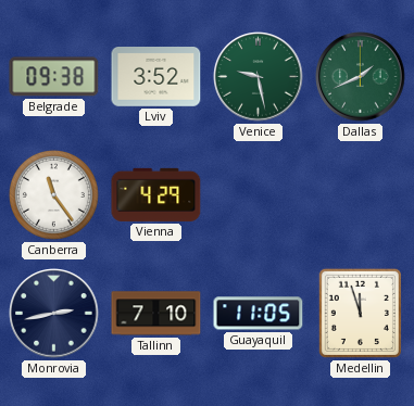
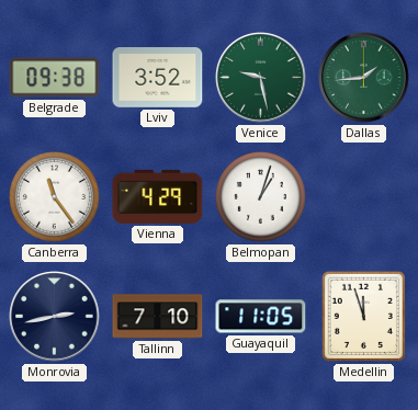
Dallas: 1:41 -> 1:44 (364, 78)
Belmopan: none -> 1:03 (261, 197)
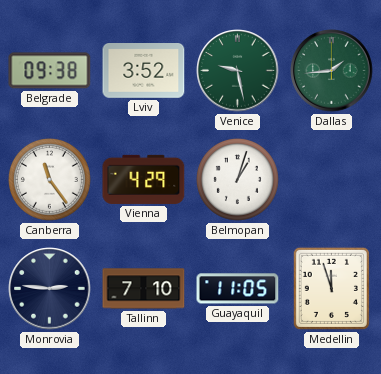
Monrovia: 2:43 -> 2:46 (50, 289)
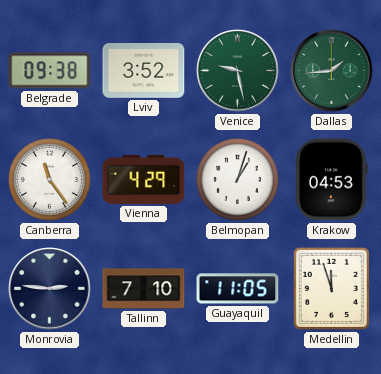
Krakow: none -> 04:53 (332, 180)
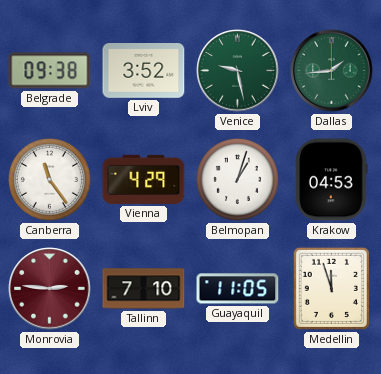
Monrovia dial: navy -> burgundy (50, 289)
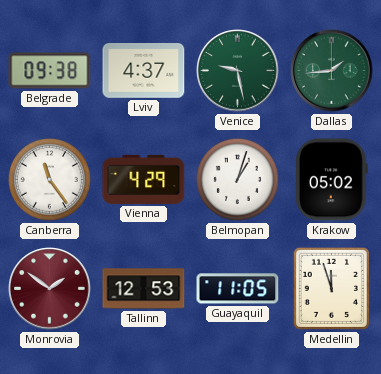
Lviv: 3:52 -> 4:37 (144, 71)
Krakow: 04:53 -> 05:02 (332, 180)
Monrovia: 2:46 -> 1:51 (50, 289)
Tallinn: 7:10 -> 12:53 (144, 289)
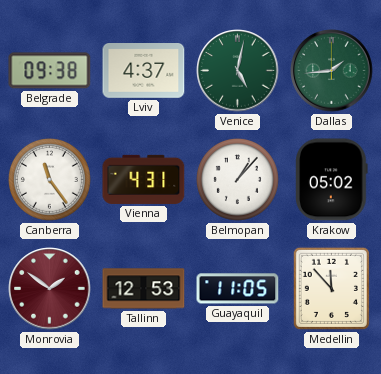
Venice: 9:28 -> 5:02 (238, 71)
Vienna: 4:29 -> 4:31 (144, 179)
Belmopan: 1:03 -> 1:07 (238, 180)
Medellin: 11:57 -> 11:53 (331, 288)
